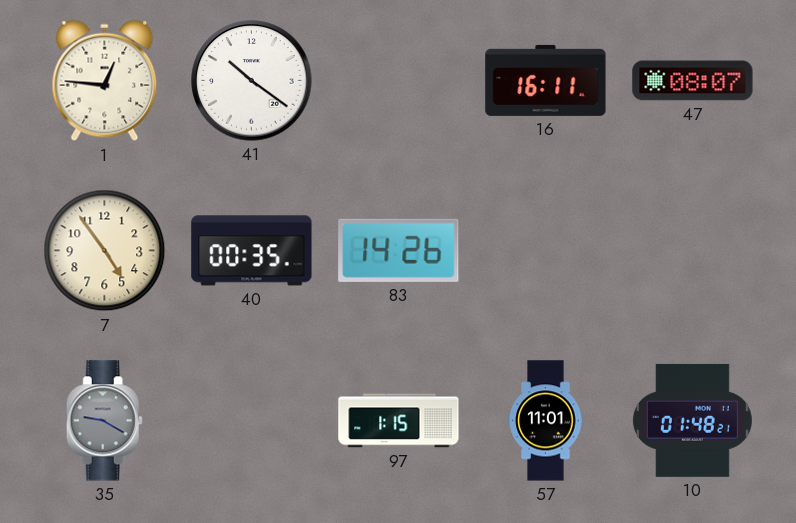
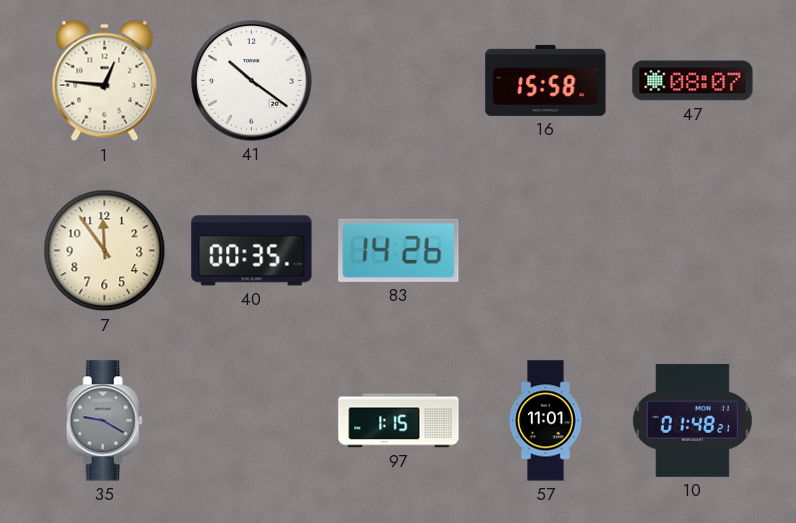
16: 16:11 -> 15:58 (546, 80)
7: 4:54 -> 11:54 (105, 251)
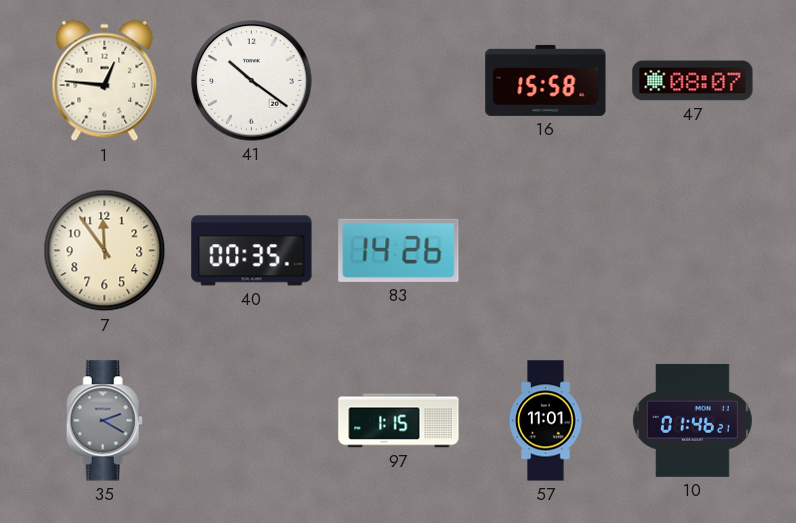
35: 9:20 -> 2:20 (104, 421)
10: 01:48 -> 01:46 (692, 420)
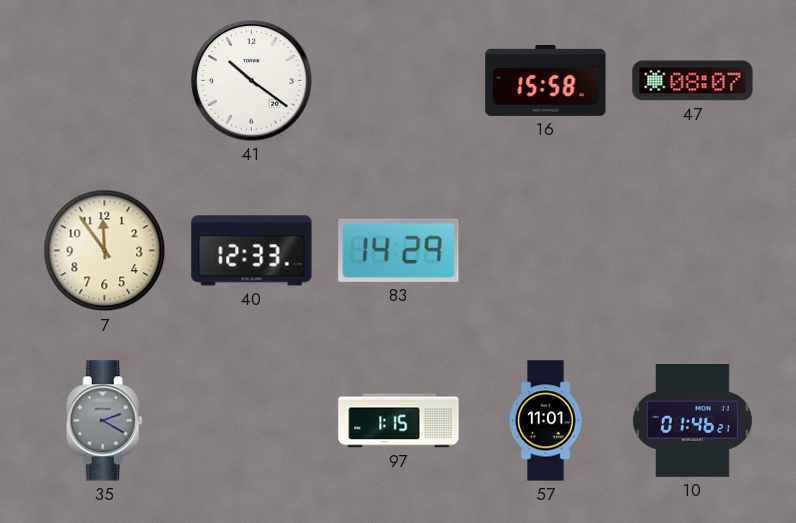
1: 12:46 -> none (105, 81)
40: 00:35 -> 12:33 (252, 251)
83: 14:26 -> 14:29 (399, 250)
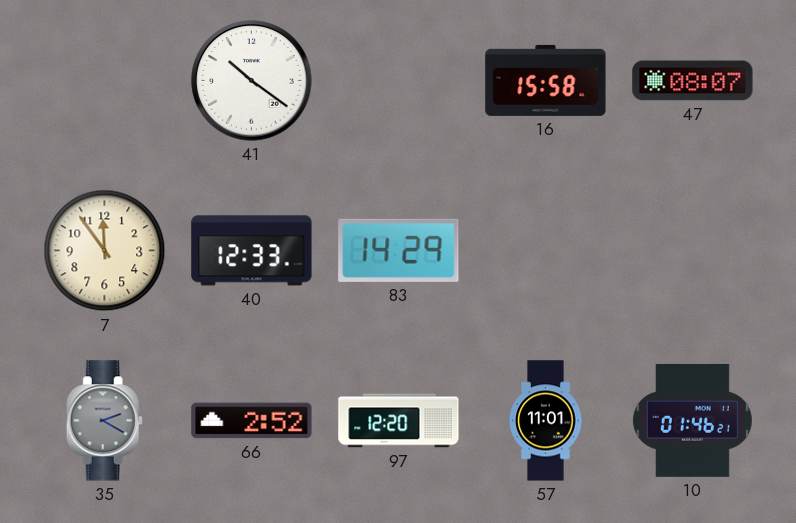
66: none -> 2:52 (252, 421)
97: 1:15 -> 12:20 (399, 421)
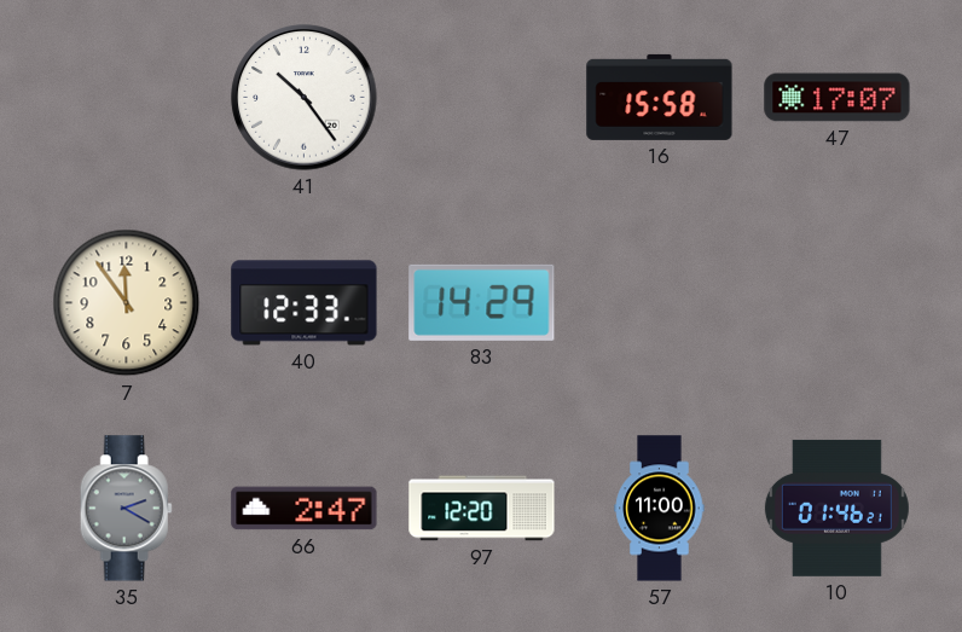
41: 10:21 -> 10:24 (305, 98)
47: 08:07 -> 17:07 (838, 98)
66: 2:52 -> 2:47 (305, 509)
57: 11:01 -> 11:00 (660, 509)
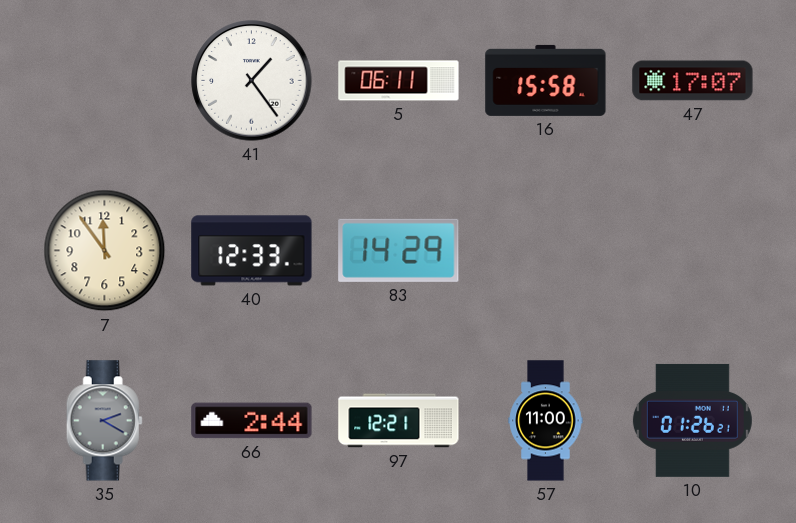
41: 10:24 -> 1:24 (252, 81)
5: none -> 06:11 (399, 81)
66: 2:47 -> 2:44 (252, 421)
97: 12:20 -> 12:21 (399, 421)
10: 01:46 -> 01:26 (692, 420)
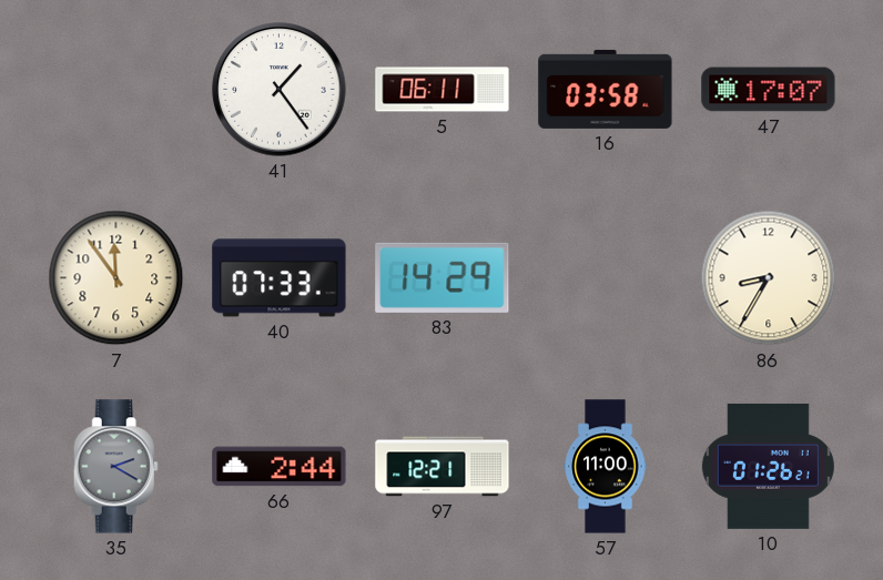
16: 15:58 -> 03:58 (606, 89)
40: 12:33 -> 07:33 (280, 278)
86: none -> 8:35 (769, 278)
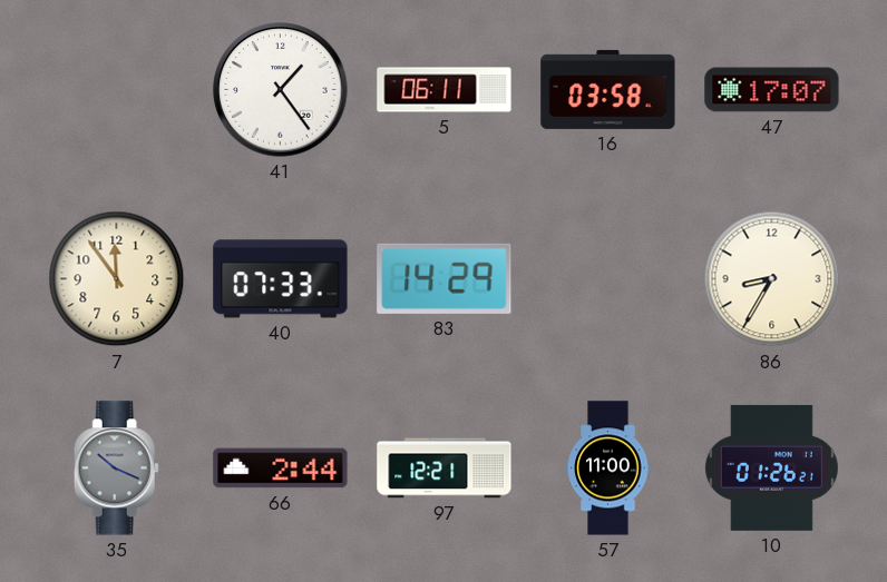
35: 2:20 -> 10:19 (116, 468)
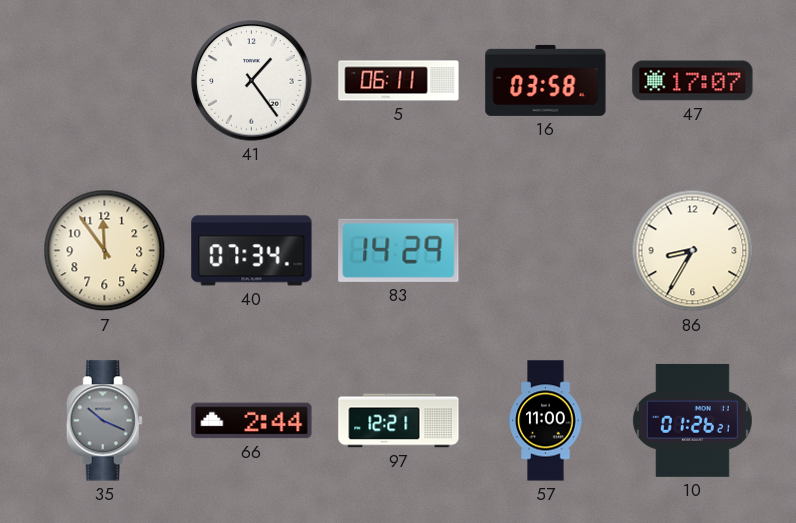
40: 07:33 -> 07:34 (252, 251)
